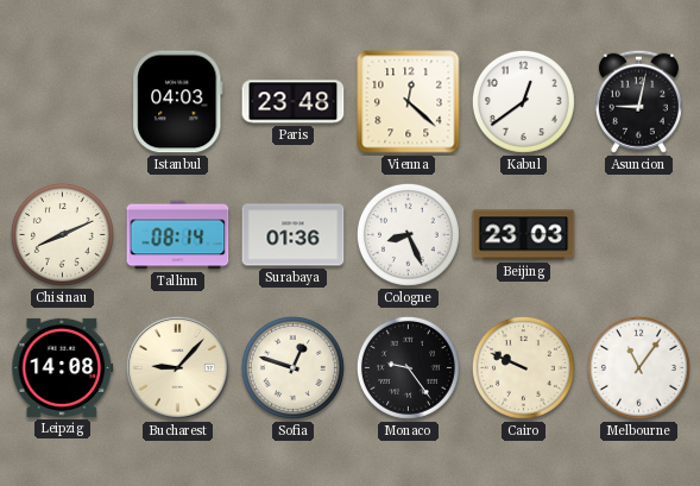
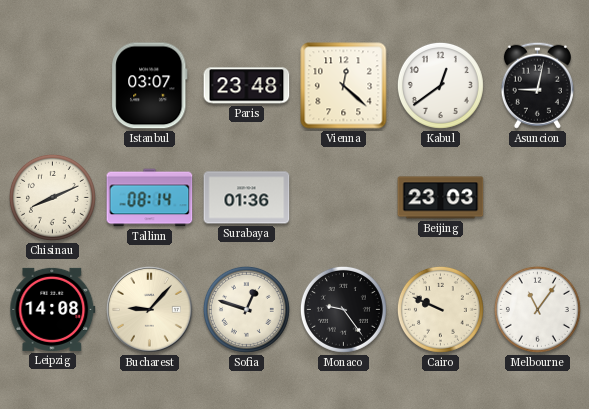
Istanbul: 04:03 -> 03:07 (150, 86)
Cologne: 8:26 -> none (408, 234)
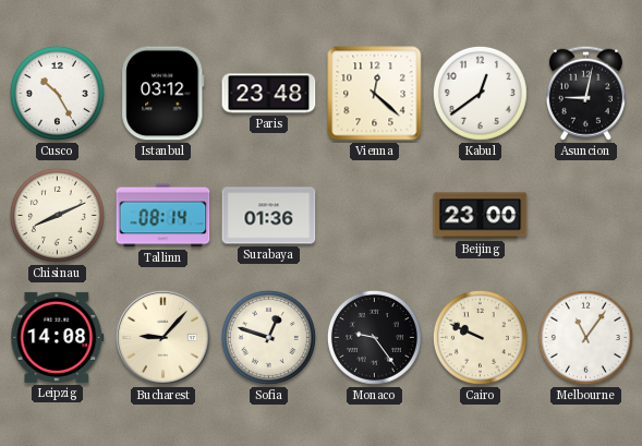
Cusco: none -> 10:25 (57, 93)
Istanbul: 03:07 -> 03:12 (163, 94)
Beijing: 23:03 -> 23:00 (481, 216)
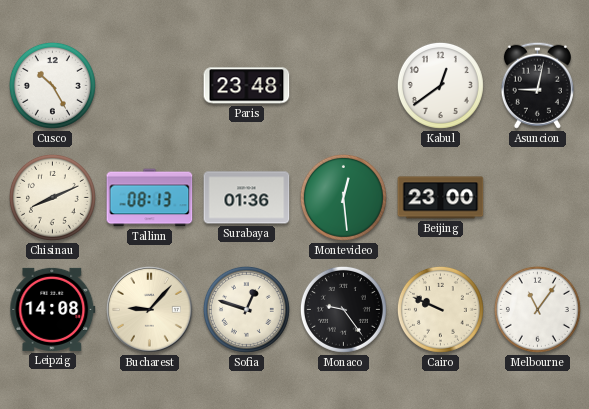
Istanbul: 03:12 -> none (163, 94)
Vienna: 12:22 -> none (375, 94)
Tallinn: 08:14 -> 08:13 (150, 198)
Montevideo: none -> 12:29 (343, 197)
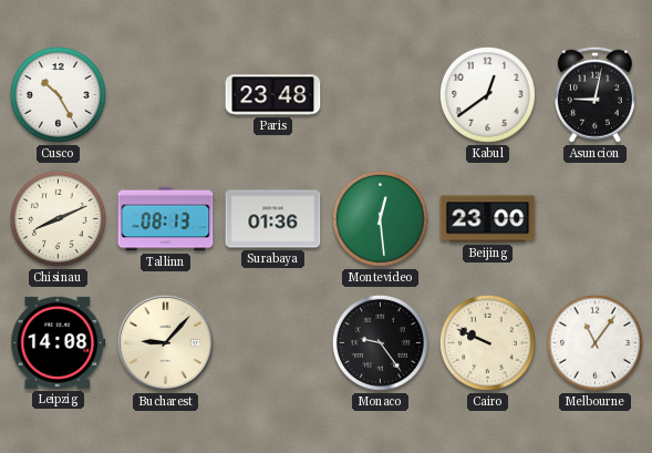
Sofia: 12:48 -> none (246, 309)
